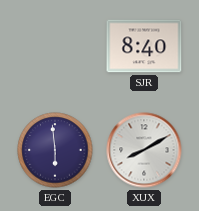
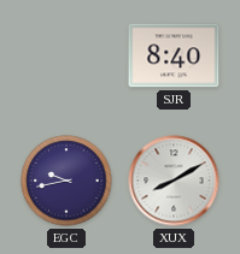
EGC: 5:59 -> 9:43 (66, 181)
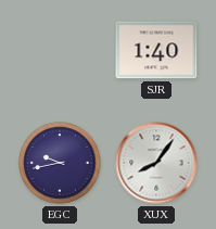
SJR: 8:40 -> 1:40 (156, 50)
XUX: 8:10 -> 8:06 (156, 163)
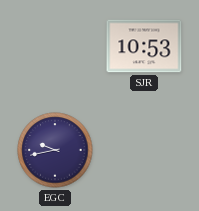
SJR: 1:40 -> 10:53 (144, 46)
XUX: 8:06 -> none (156, 163)
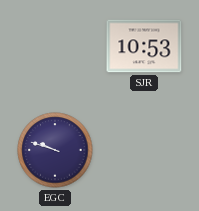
EGC: 9:43 -> 9:48 (55, 150)
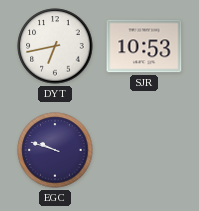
DYT: none -> 6:43 (55, 46)
